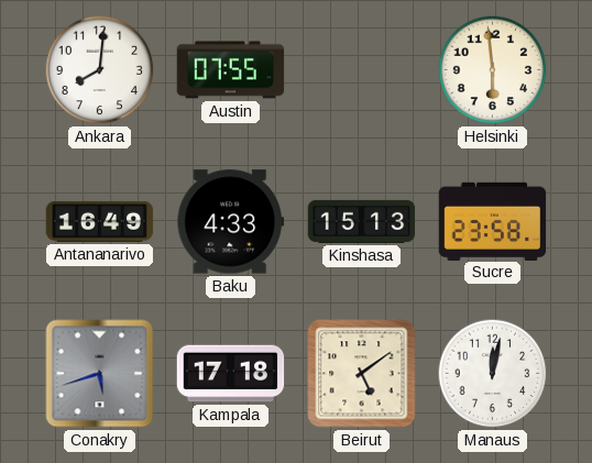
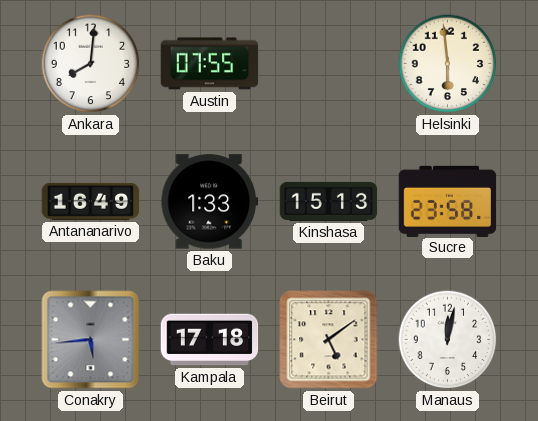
Baku: 4:33 -> 1:33 (210, 202)
Conakry: 5:42 -> 5:44 (91, 340)
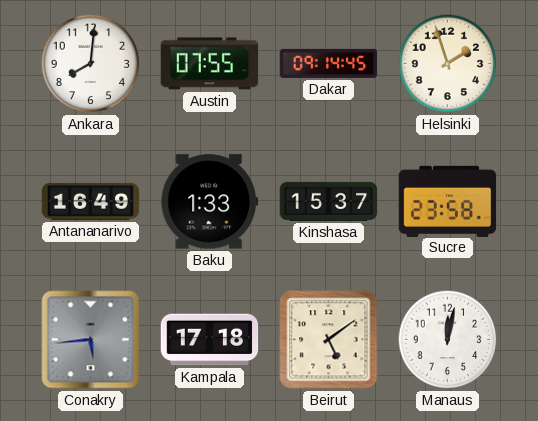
Dakar: none -> 09:14 (329, 63)
Helsinki: 5:59 -> 1:57 (448, 64)
Kinshasa: 15:13 -> 15:37 (329, 201)
